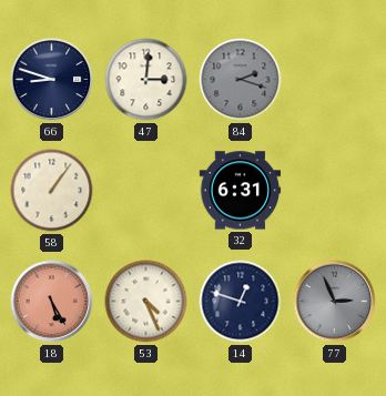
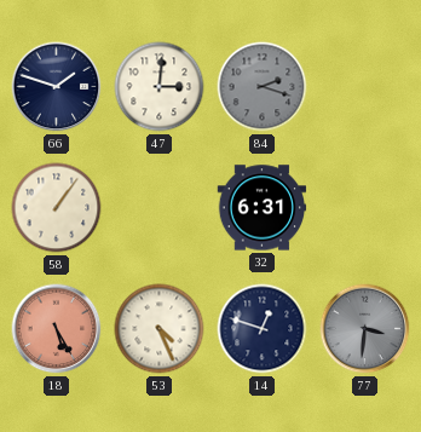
66: 8:48 -> 1:48 (57, 87)
77: 2:56 -> 3:31 (365, 329)
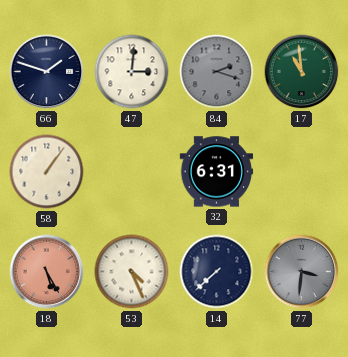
17: none -> 10:59 (302, 72)
14: 12:48 -> 7:38 (217, 272)
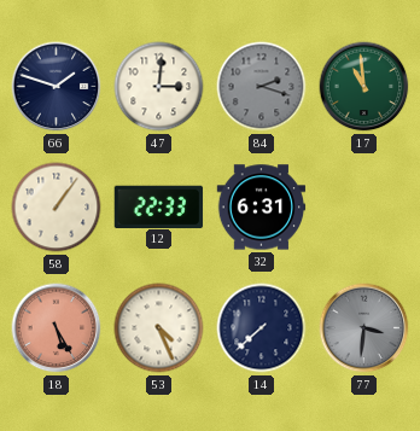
12: none -> 22:33 (159, 206)
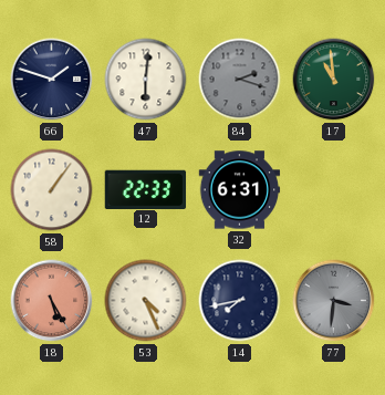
47: 3:01 -> 6:01 (146, 80)
14: 7:38 -> 7:43 (240, 301)
